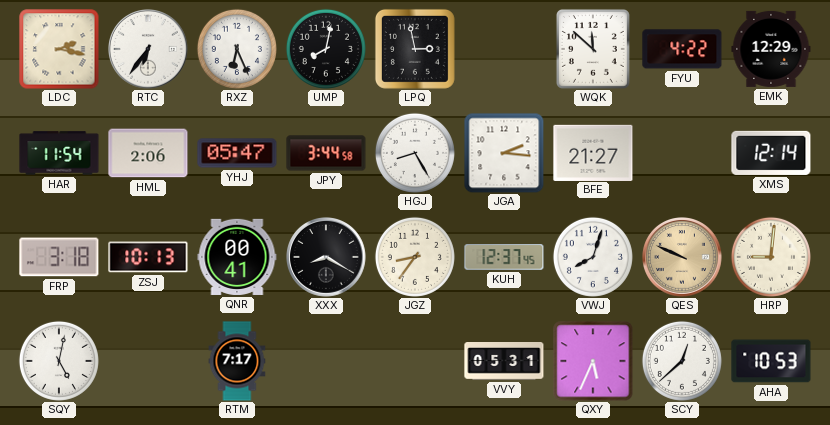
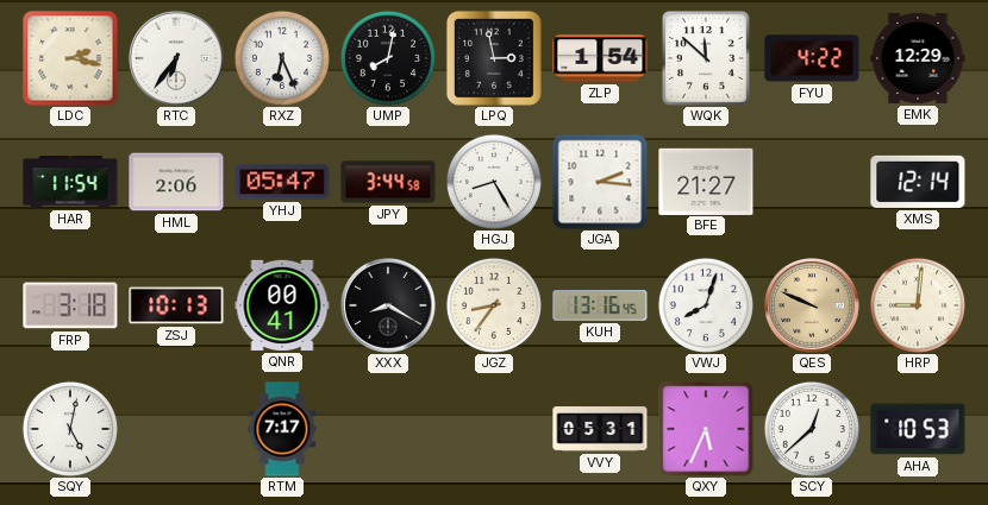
ZLP: none -> 1:54 (600, 58)
KUH: 12:37 -> 13:16 (600, 305)
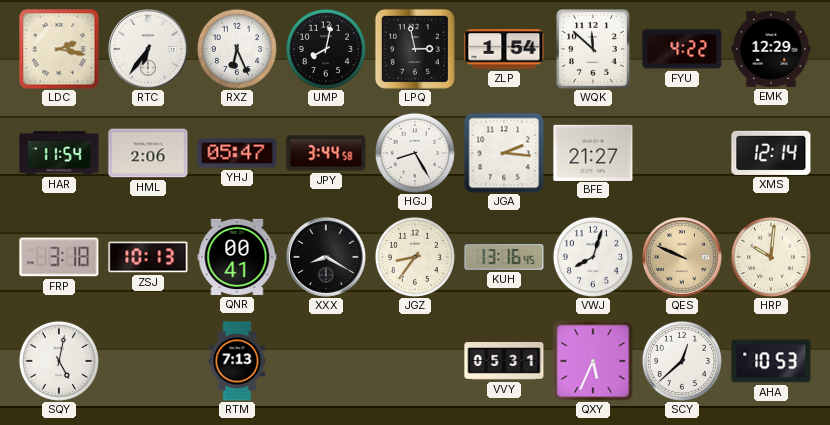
HRP: 9:01 -> 10:01 (771, 257)
RTM: 7:17 -> 7:13 (237, 361)
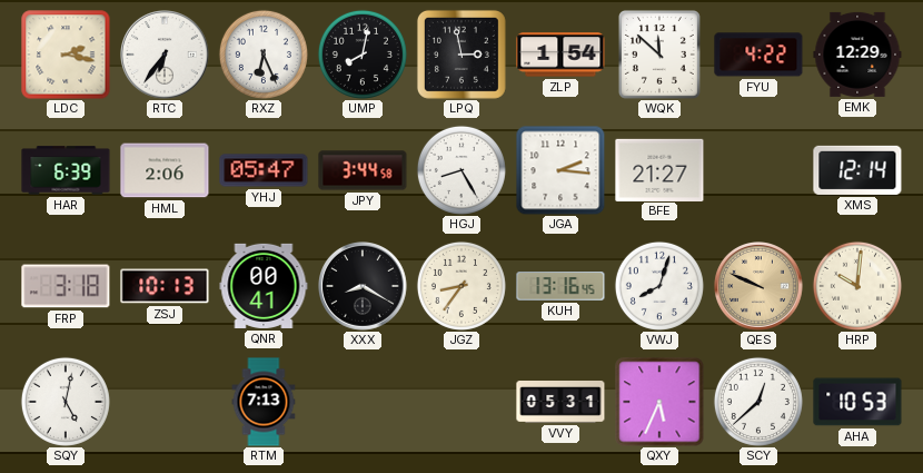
HAR: 11:54 -> 6:39 (66, 170)
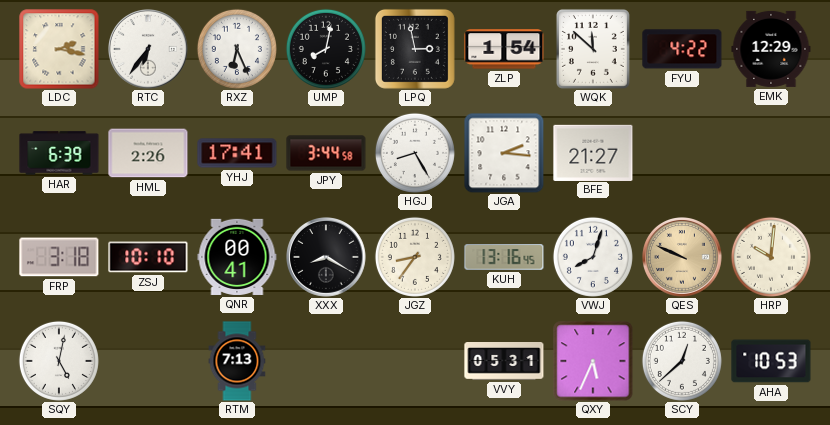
HML: 2:06 -> 2:26 (148, 153)
YHJ: 05:47 -> 17:41 (237, 153)
XMS: 12:14 -> none (857, 170)
ZSJ: 10:13 -> 10:10 (148, 257)
